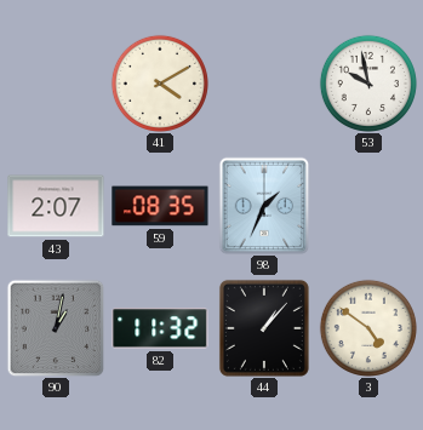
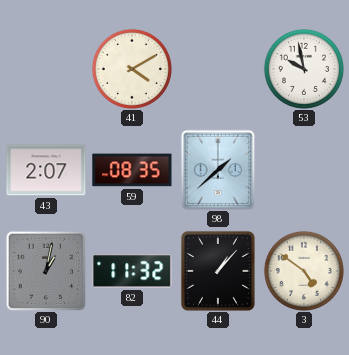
98: 1:34 -> 1:38 (218, 170)
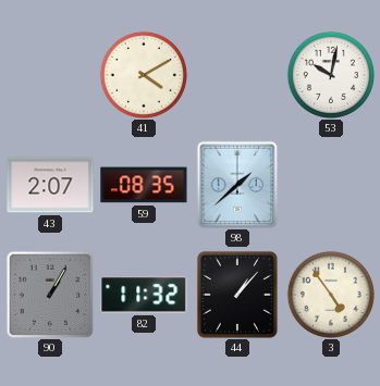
53: 9:58 -> 10:02 (331, 75)
90: 1:02 -> 1:05 (50, 295)
3: 4:51 -> 4:54 (331, 295)
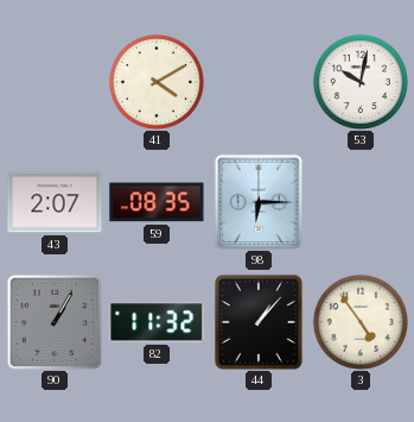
98: 1:38 -> 6:15 (259, 202)
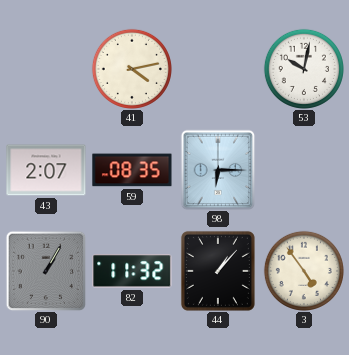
41: 4:10 -> 4:13 (132, 69)
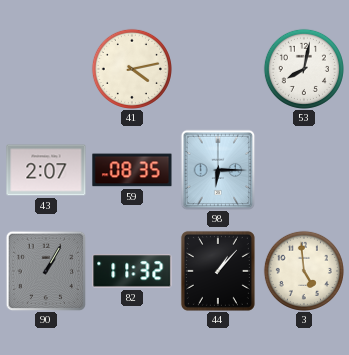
53: 10:02 -> 8:02 (304, 69)
3: 4:54 -> 4:59 (304, 271)
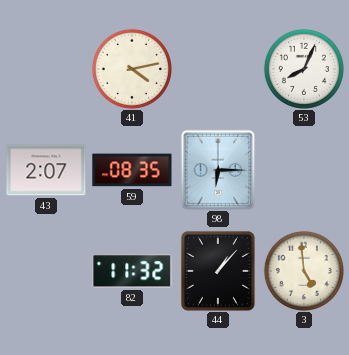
53: 8:02 -> 8:04 (304, 69)
90: 1:05 -> none (46, 271)
